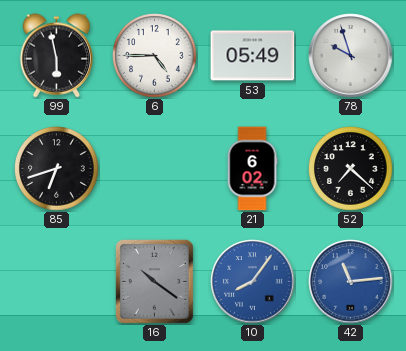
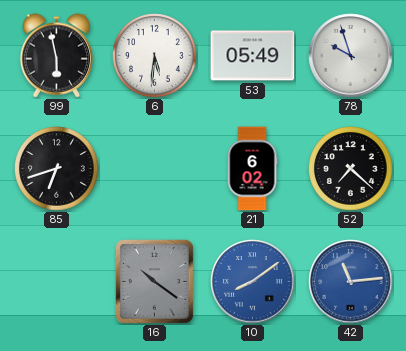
6: 4:45 -> 5:31 (155, 56)
10: 8:06 -> 8:09 (253, 282)
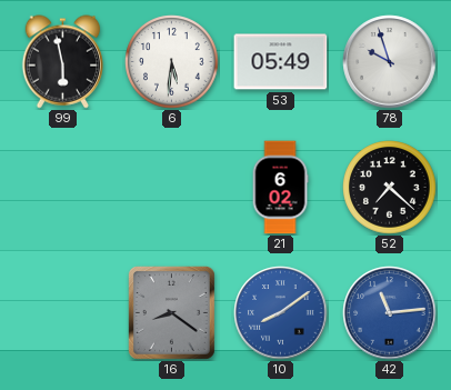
85: 6:42 -> none (57, 169)
16: 10:21 -> 8:21 (171, 312)
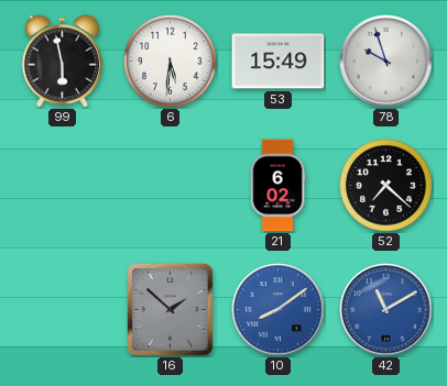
53: 05:49 -> 15:49 (279, 62)
16: 8:21 -> 1:52 (170, 309)
42: 11:14 -> 11:10 (386, 310)
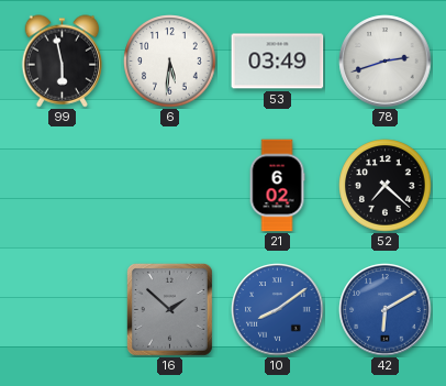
53: 15:49 -> 03:49 (278, 62)
78: 9:57 -> 2:42 (386, 62)
42: 11:10 -> 6:10 (386, 310)
